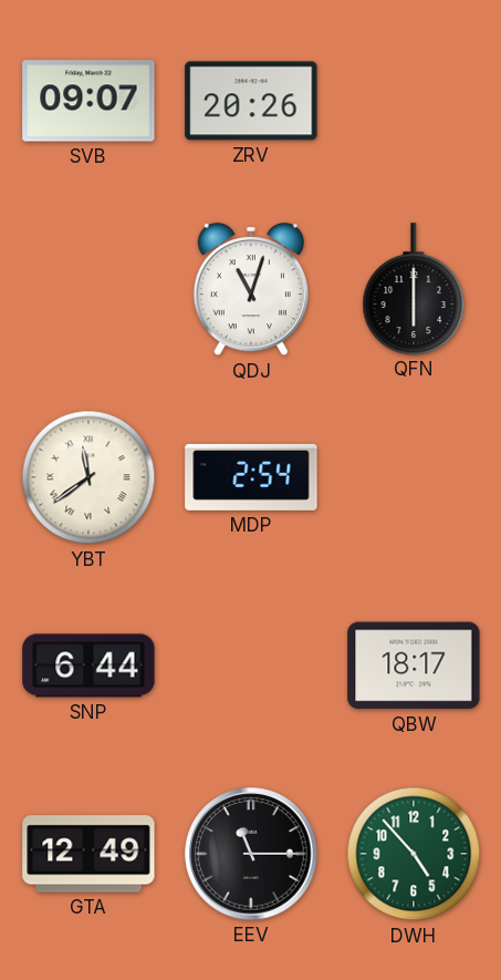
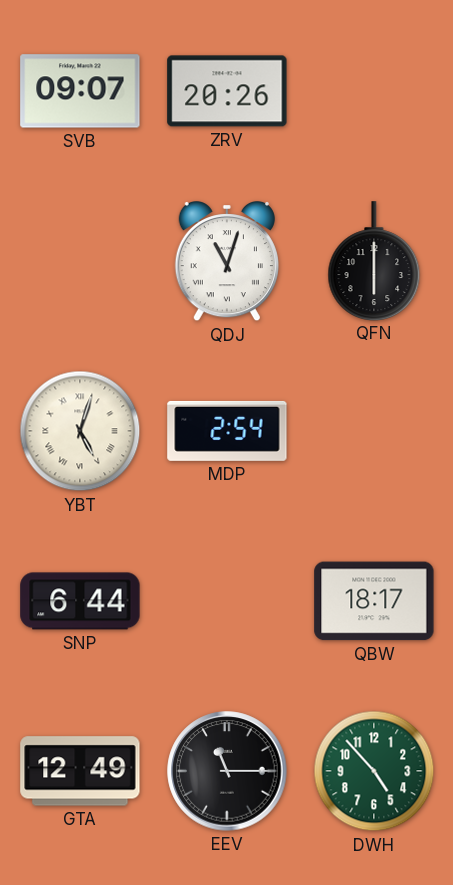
YBT: 11:39 -> 5:03 (80, 431)
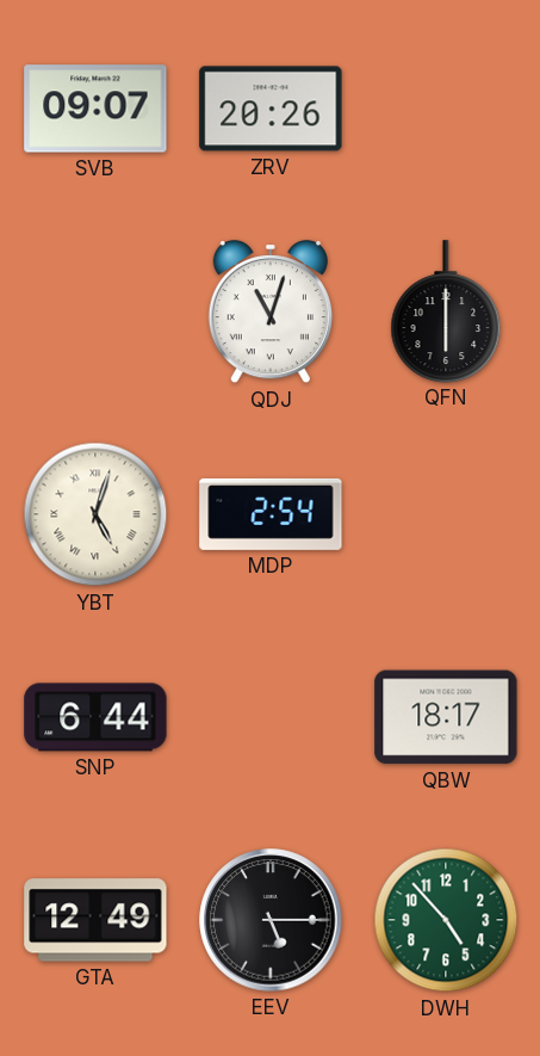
EEV: 11:15 -> 5:15 (271, 920)
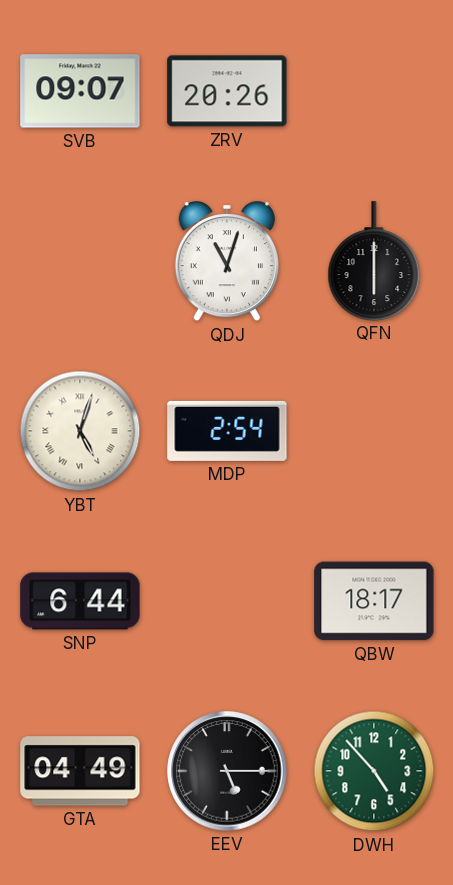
GTA: 12:49 -> 04:49 (80, 771)
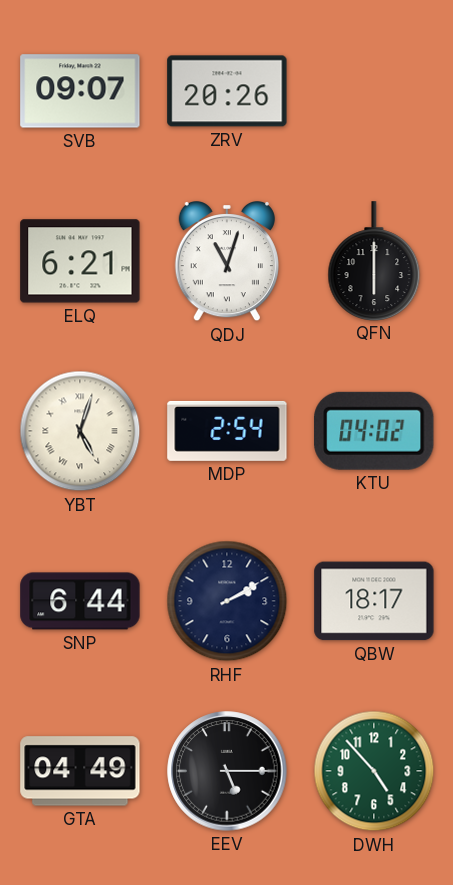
ELQ: none -> 6:21 (80, 261)
KTU: none -> 04:02 (374, 431)
RHF: none -> 2:10 (227, 601)
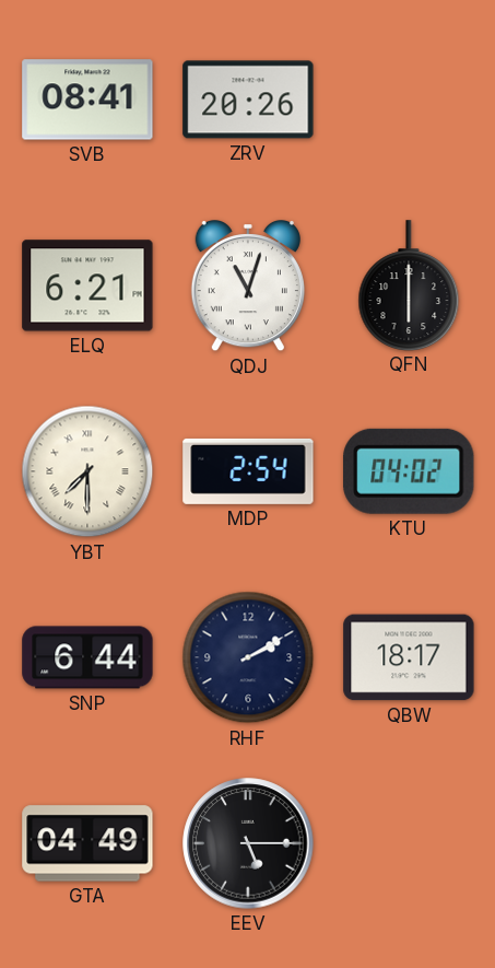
SVB: 09:07 -> 08:41 (87, 100)
YBT: 5:03 -> 7:30 (87, 471)
DWH: 4:53 -> none (374, 771)
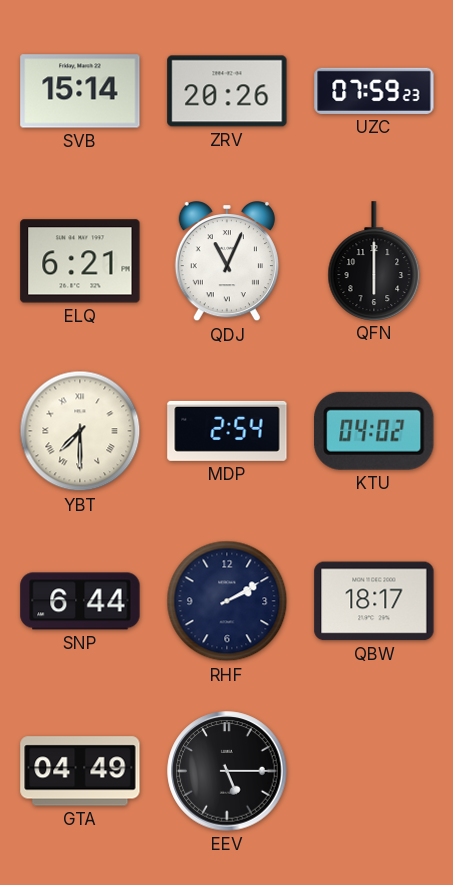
SVB: 08:41 -> 15:14 (80, 91)
UZC: none -> 07:59 (374, 91)
QDJ: 11:03 -> 11:04 (227, 262)
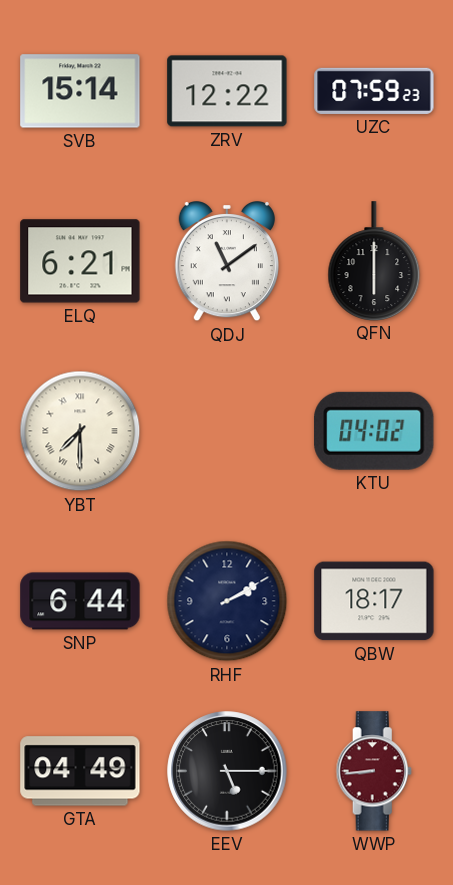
ZRV: 20:26 -> 12:22 (227, 91)
QDJ: 11:04 -> 11:09 (227, 262)
MDP: 2:54 -> none (227, 431)
WWP: none -> 8:44 (374, 771)
